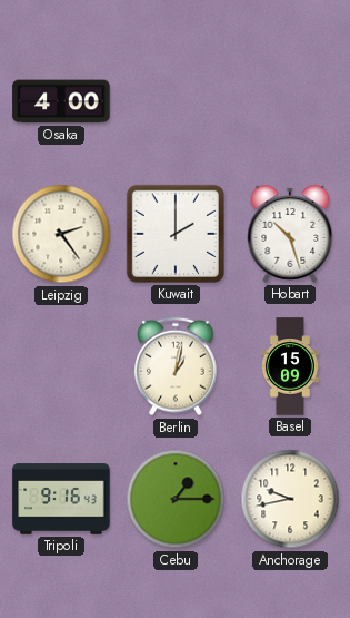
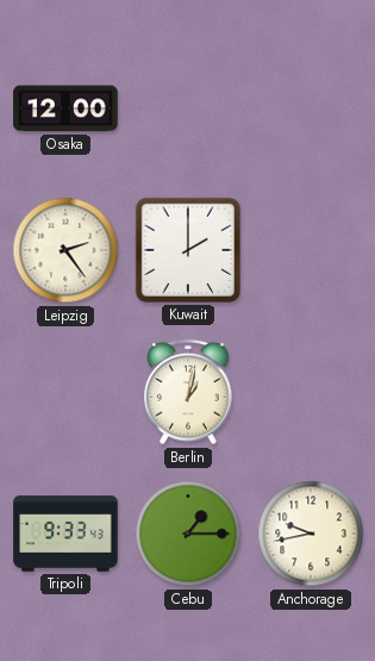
Osaka: 4:00 -> 12:00 (65, 108)
Hobart: 10:27 -> none (290, 234)
Basel: 15:09 -> none (290, 366)
Tripoli: 9:16 -> 9:33 (65, 534)
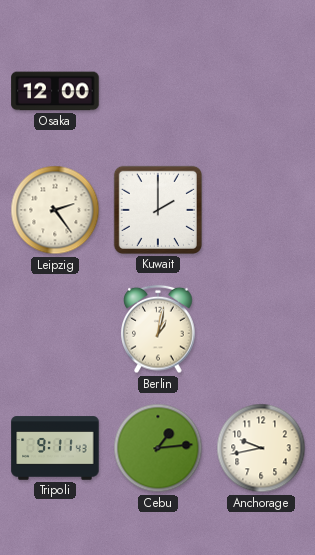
Tripoli: 9:33 -> 9:11 (55, 448)
Cebu: 1:15 -> 1:14 (158, 448)
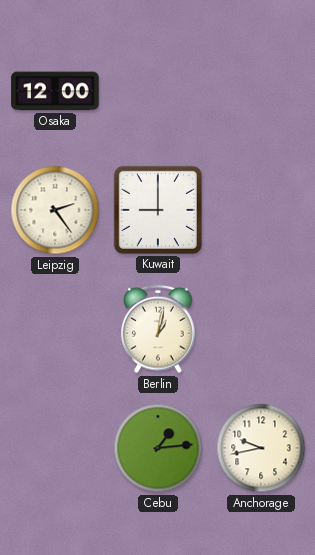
Kuwait: 2:00 -> 9:00 (158, 210)
Tripoli: 9:11 -> none (55, 448)
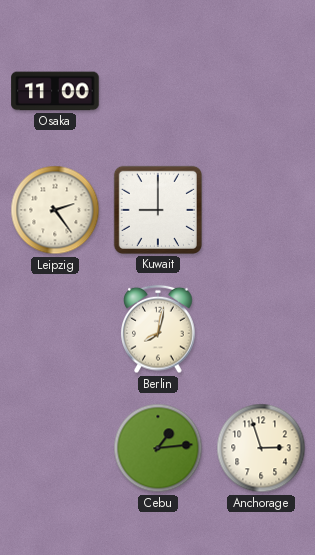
Osaka: 12:00 -> 11:00 (55, 91)
Berlin: 1:02 -> 8:02 (158, 329)
Anchorage: 9:43 -> 2:57 (261, 448)
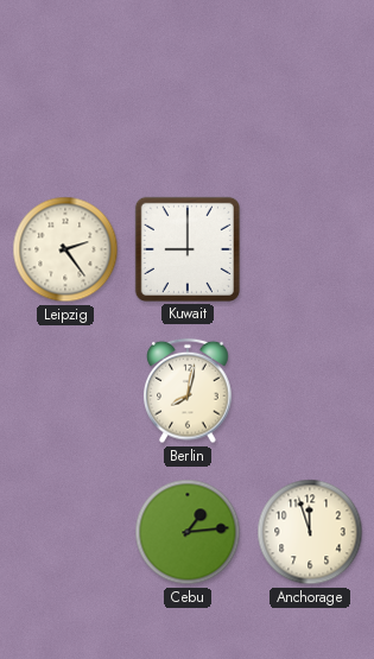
Osaka: 11:00 -> none (55, 91)
Anchorage: 2:57 -> 11:57 (310, 532)
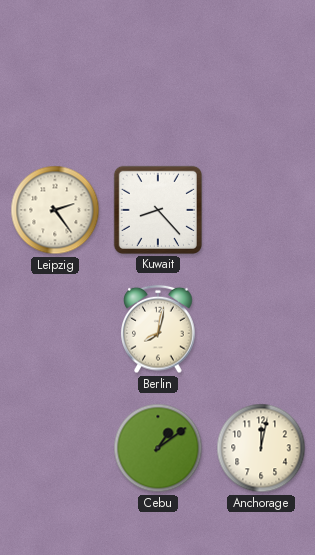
Kuwait: 9:00 -> 8:23 (158, 210)
Cebu: 1:14 -> 1:09 (158, 448)
Anchorage: 11:57 -> 12:02 (261, 448)
